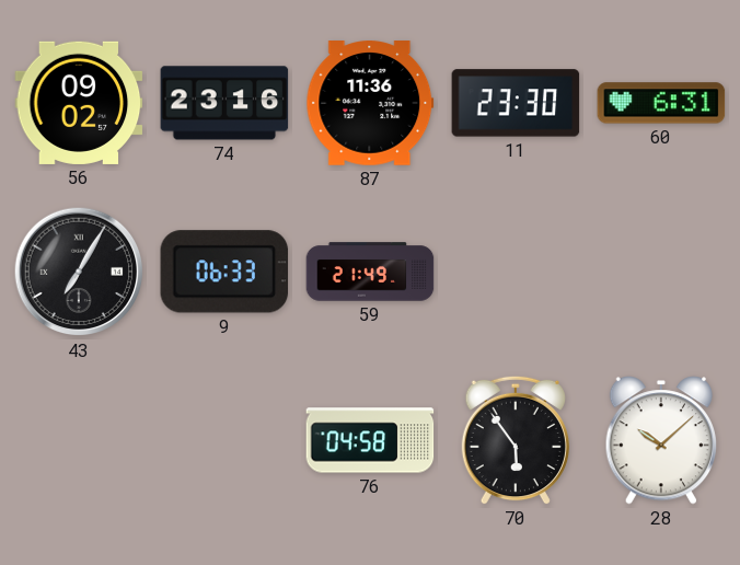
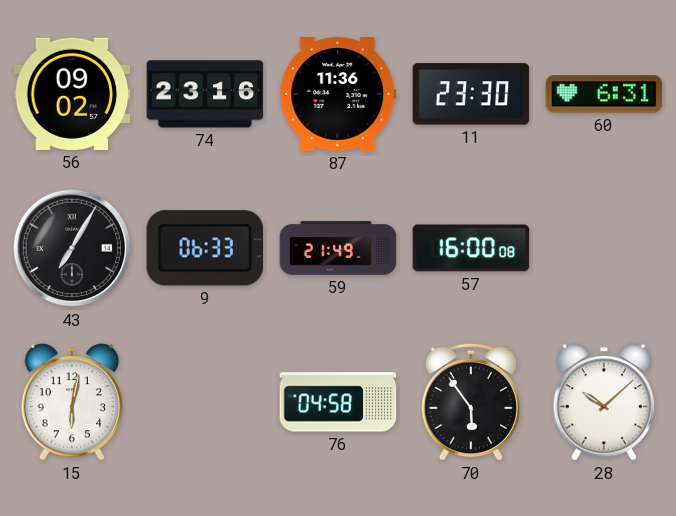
57: none -> 16:00 (471, 248)
15: none -> 6:02 (72, 402)
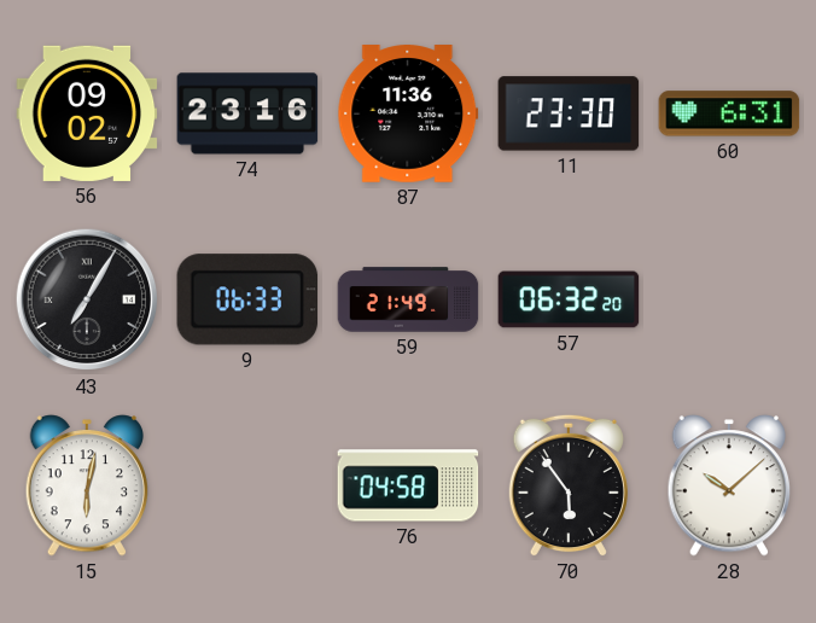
57: 16:00 -> 06:32 (569, 299)
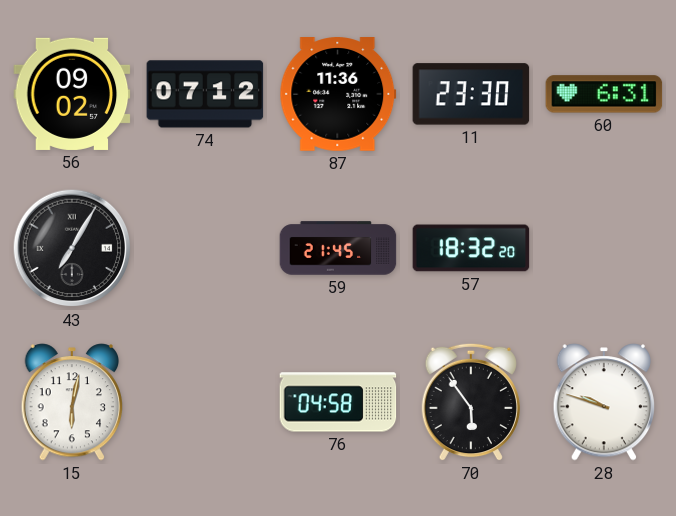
74: 23:16 -> 07:12 (205, 94)
9: 06:33 -> none (247, 299)
59: 21:49 -> 21:45 (338, 248)
57: 06:32 -> 18:32 (471, 248)
28: 10:08 -> 9:48 (604, 402)
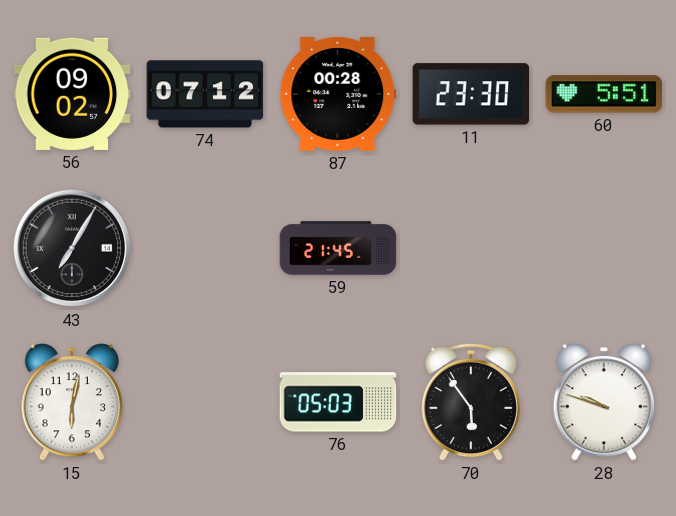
87: 11:36 -> 00:28 (338, 94)
60: 6:31 -> 5:51 (604, 94)
57: 18:32 -> none (471, 248)
76: 04:58 -> 05:03 (338, 402)
